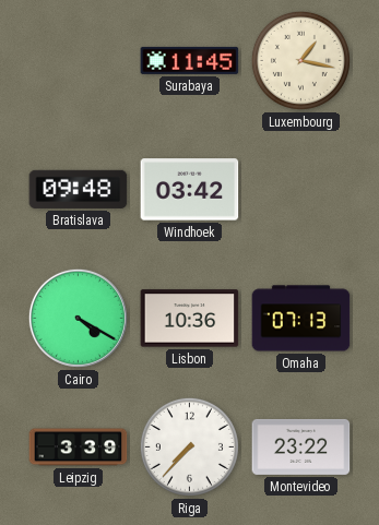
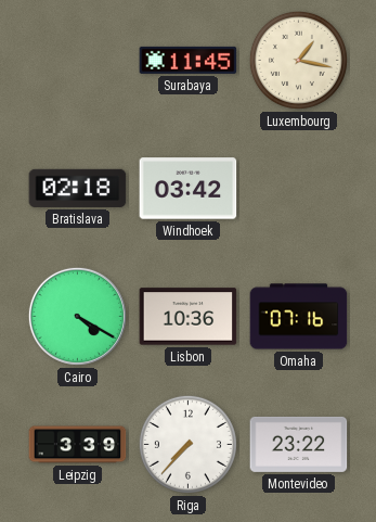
Bratislava: 09:48 -> 02:18 (78, 188)
Omaha: 07:13 -> 07:16 (299, 317)
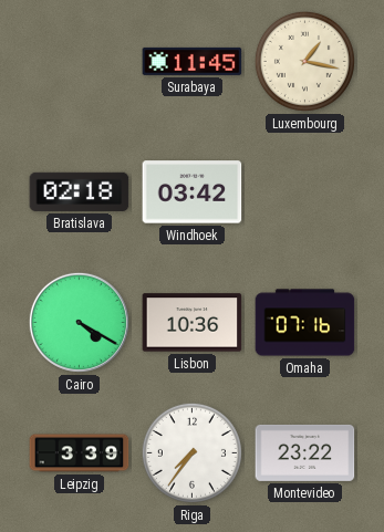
Riga: 7:37 -> 7:36 (191, 452)
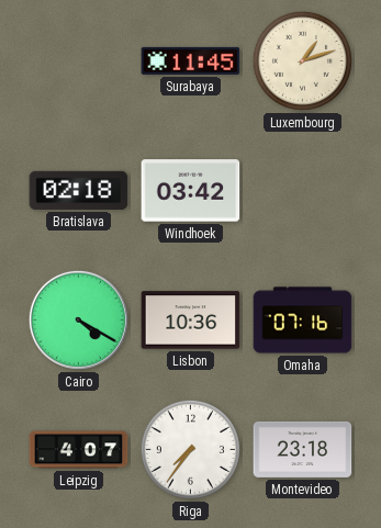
Luxembourg: 1:17 -> 1:12 (302, 60)
Leipzig: 3:39 -> 4:07 (79, 450)
Montevideo: 23:22 -> 23:18 (303, 449)
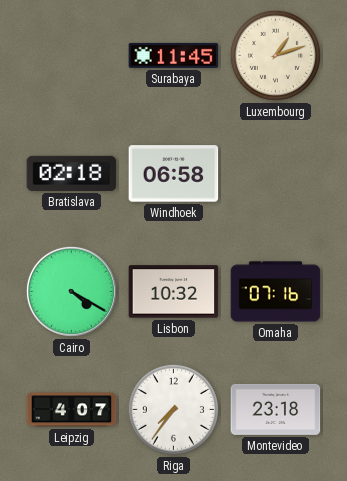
Windhoek: 03:42 -> 06:58 (174, 174)
Lisbon: 10:36 -> 10:32 (174, 292)
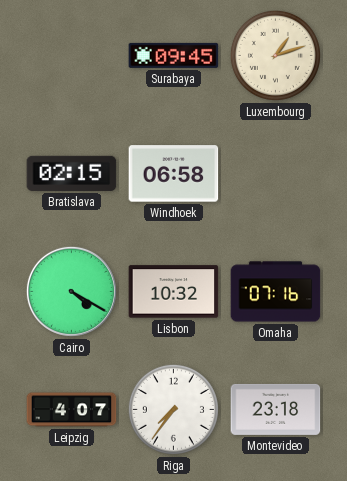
Surabaya: 11:45 -> 09:45 (174, 55)
Bratislava: 02:18 -> 02:15 (72, 173)
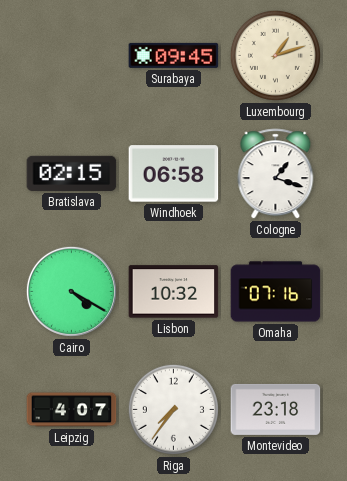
Cologne: none -> 1:18 (276, 174)
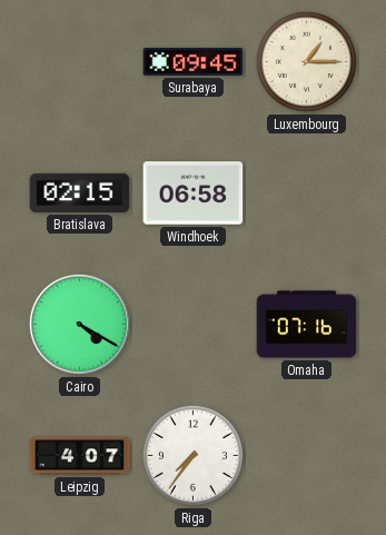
Luxembourg: 1:12 -> 1:15 (306, 61)
Cologne: 1:18 -> none (276, 174)
Lisbon: 10:32 -> none (174, 292)
Montevideo: 23:18 -> none (276, 409)
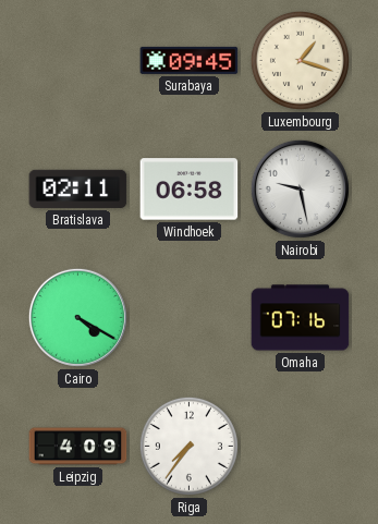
Luxembourg: 1:15 -> 1:18 (300, 60)
Bratislava: 02:15 -> 02:11 (78, 188)
Nairobi: none -> 9:28 (300, 188)
Leipzig: 4:07 -> 4:09 (78, 447)
